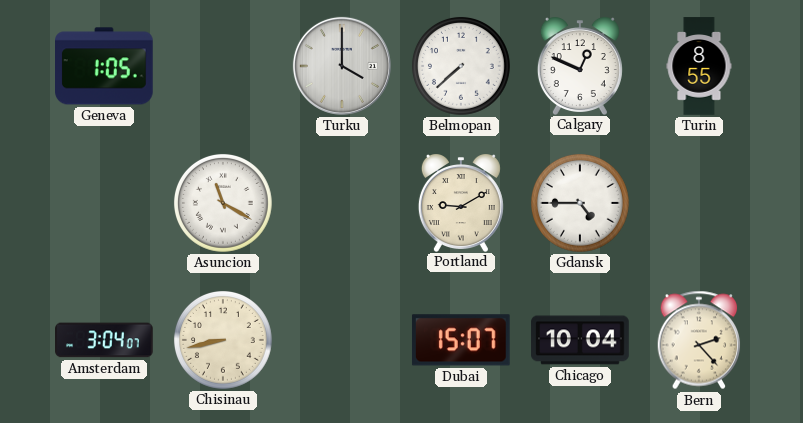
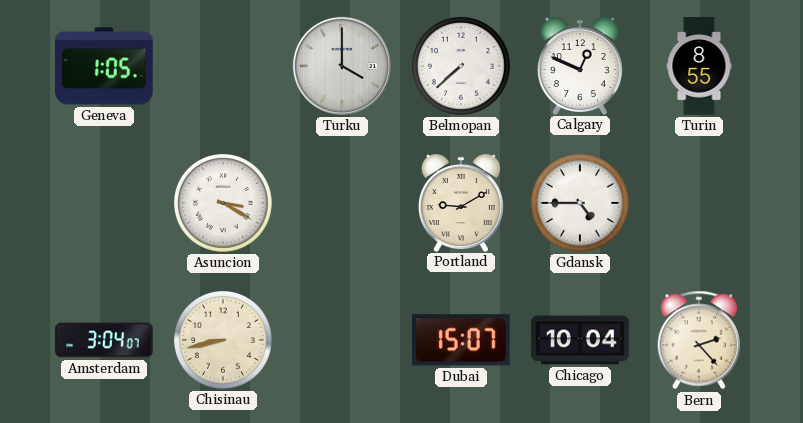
Asuncion: 11:20 -> 3:20 (223, 203)
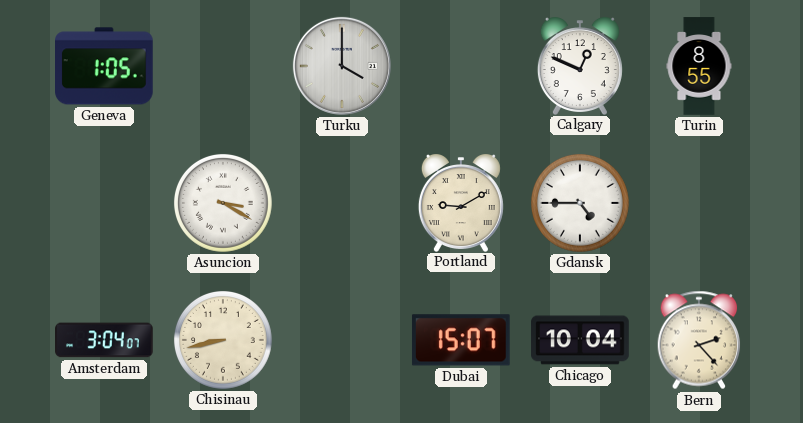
Belmopan: 7:38 -> none (461, 66)
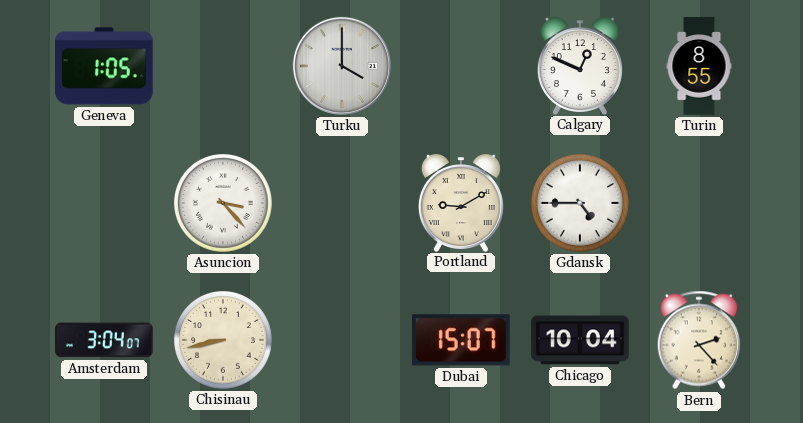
Asuncion: 3:20 -> 3:23 (223, 203)
